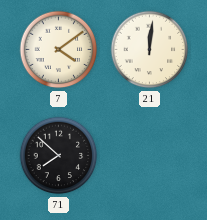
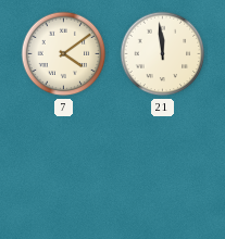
21: 12:01 -> 11:59 (163, 54)
71: 7:52 -> none (59, 156)
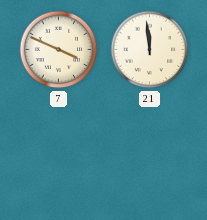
7: 4:09 -> 3:49 (59, 50)
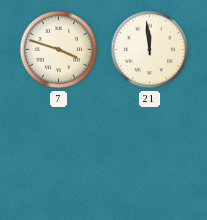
7: 3:49 -> 3:48 (59, 50)
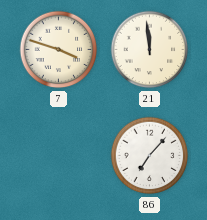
86: none -> 7:07 (150, 156)
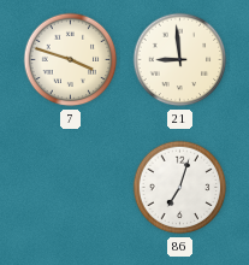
21: 11:59 -> 8:59 (180, 60)
86: 7:07 -> 7:03 (180, 188)
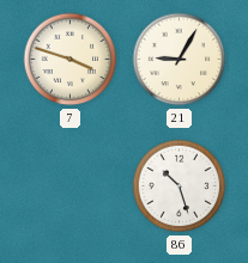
21: 8:59 -> 9:05 (180, 60)
86: 7:03 -> 10:27 (180, 186)
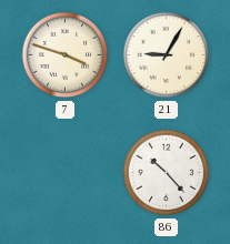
86: 10:27 -> 10:23 (167, 173)
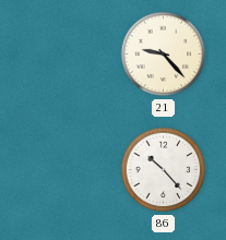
7: 3:48 -> none (66, 55)
21: 9:05 -> 9:23 (164, 55)
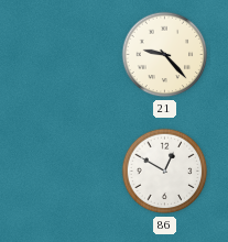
86: 10:23 -> 12:50 (165, 172)
